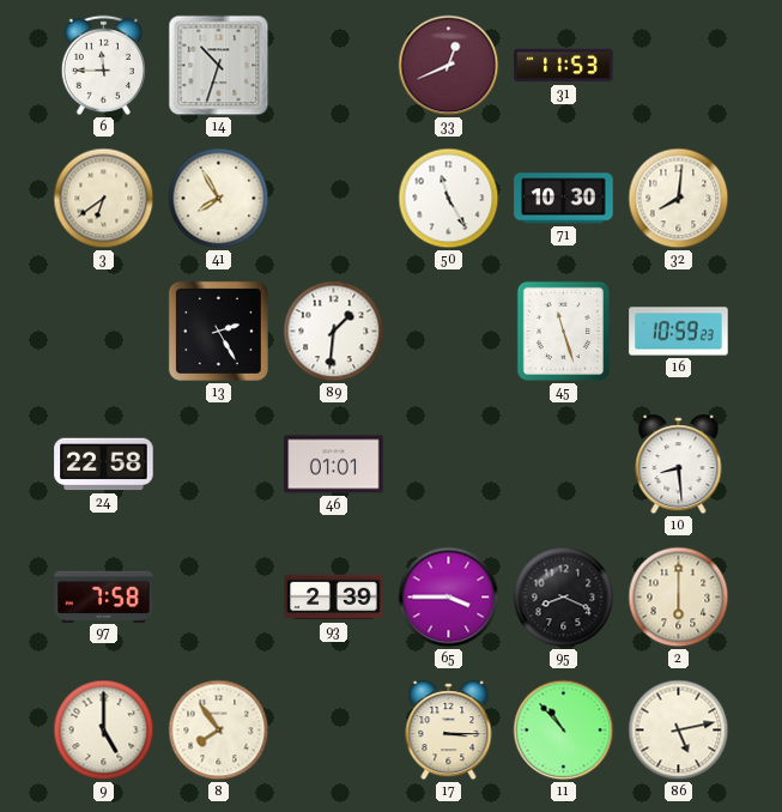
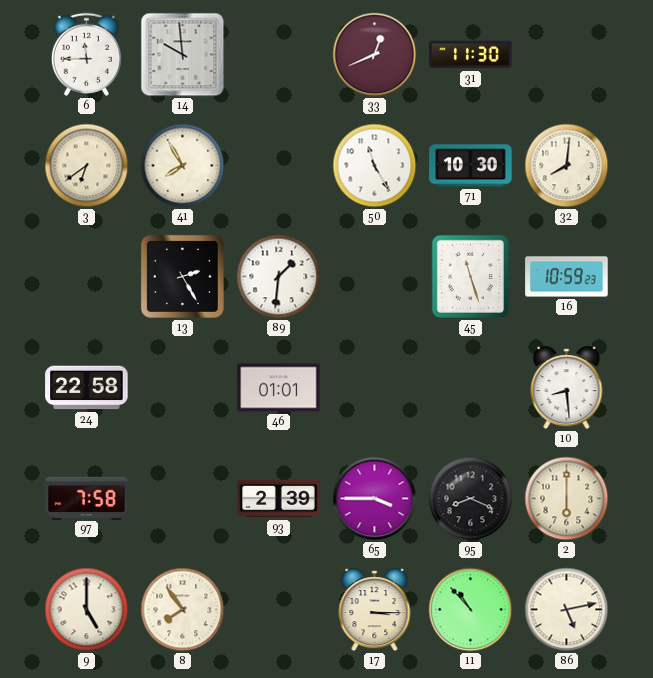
14: 10:33 -> 9:59 (183, 55)
31: 11:53 -> 11:30 (471, 55)
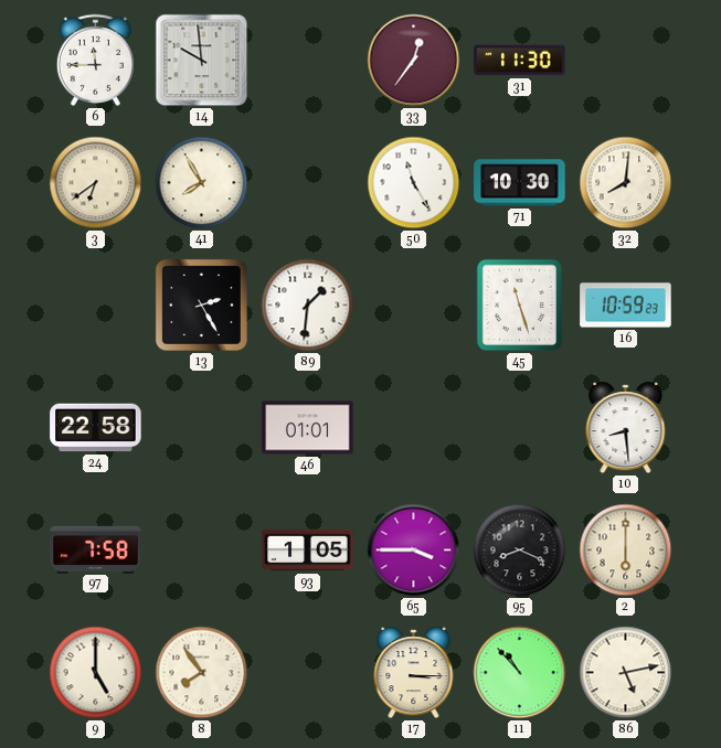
33: 12:41 -> 12:36 (414, 61)
93: 2:39 -> 1:05 (308, 551)
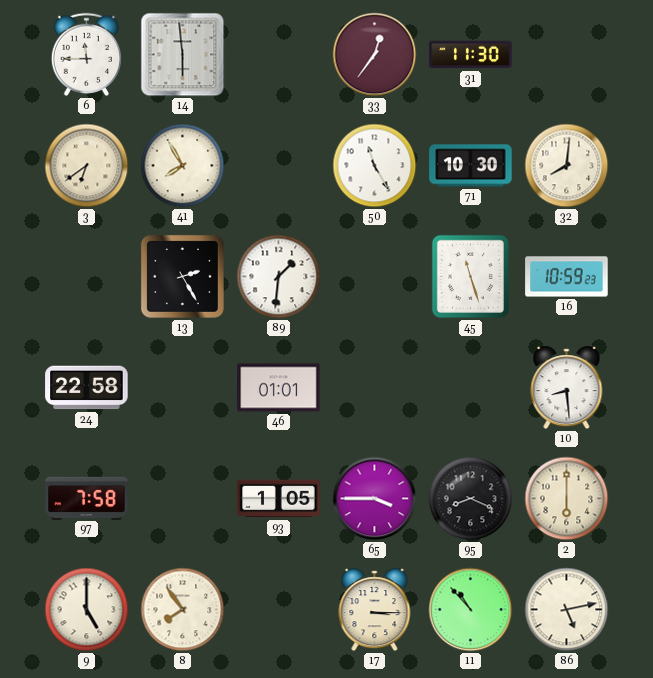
14: 9:59 -> 5:59 (183, 55)
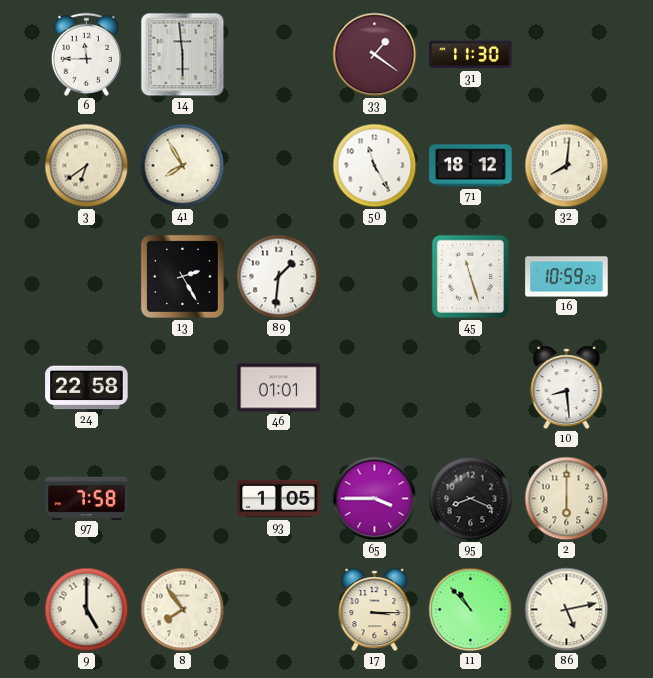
33: 12:36 -> 1:21 (375, 55)
71: 10:30 -> 18:12 (471, 166)
